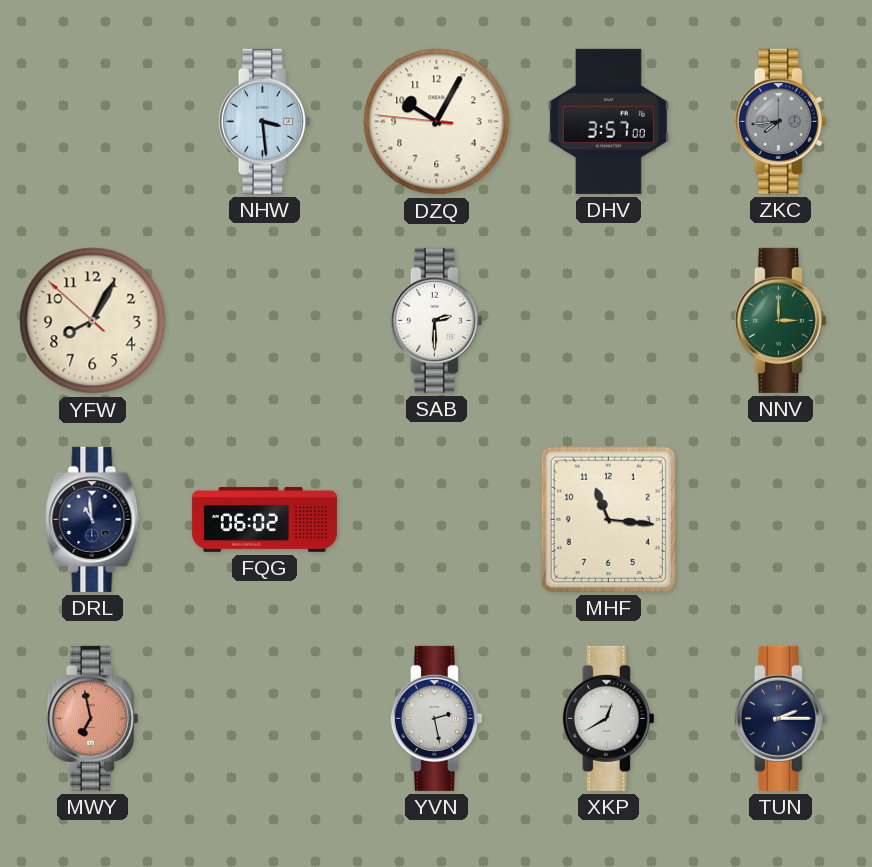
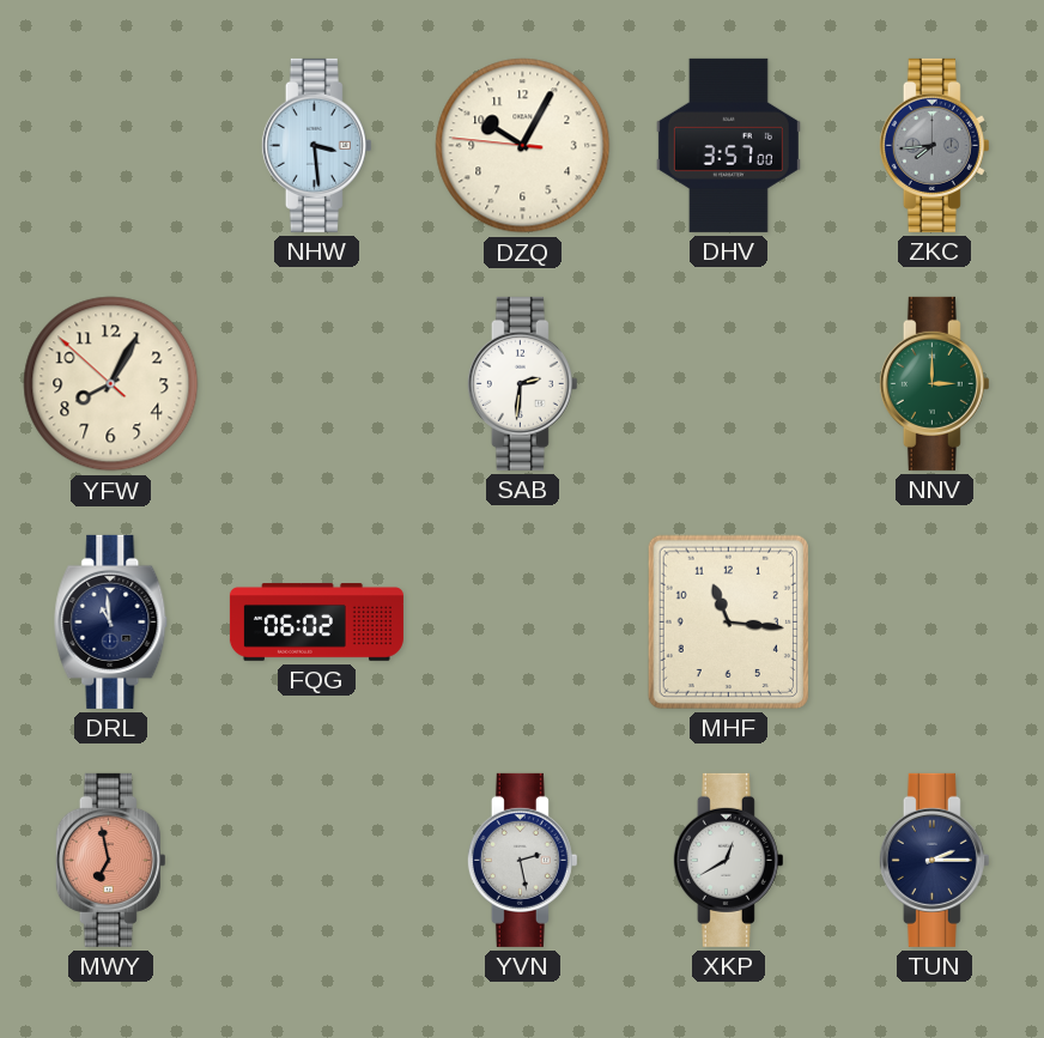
SAB: 2:30 -> 2:31 (522, 383)
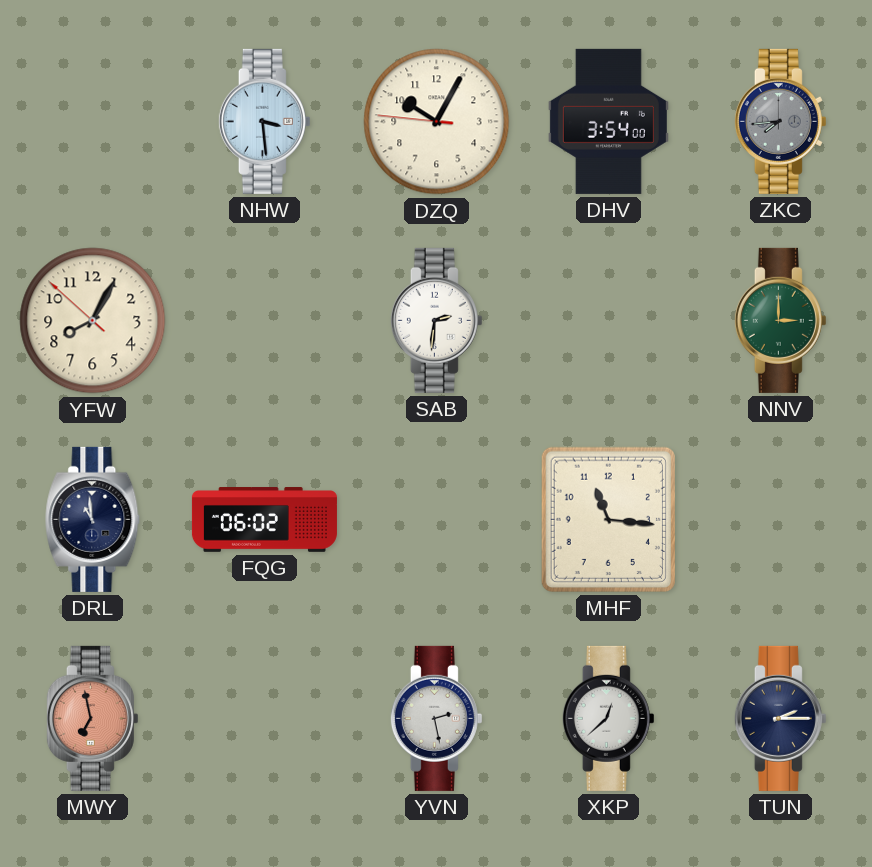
DHV: 3:57 -> 3:54 (608, 121)
XKP: 12:40 -> 12:38 (608, 718)
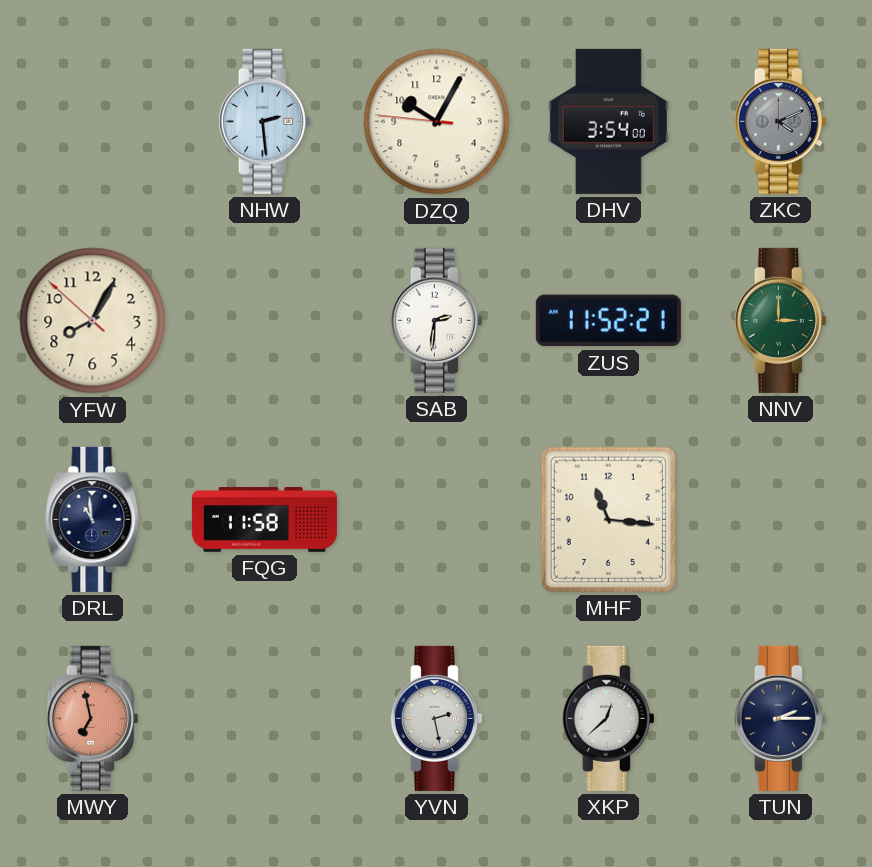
NHW: 3:29 -> 2:29 (264, 121)
ZKC: 7:44 -> 4:11 (780, 121)
ZUS: none -> 11:52 (608, 321)
FQG: 06:02 -> 11:58 (264, 520)
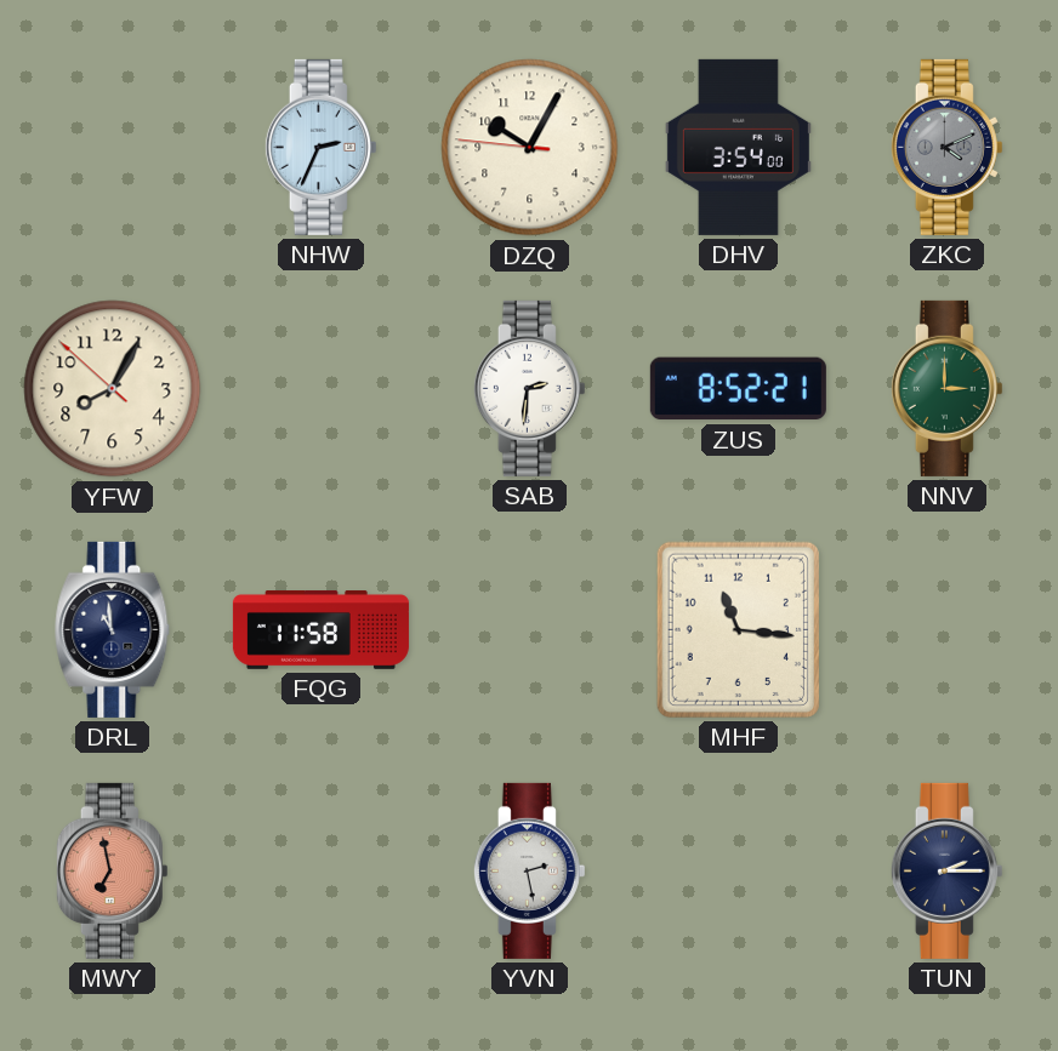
NHW: 2:29 -> 2:34 (320, 147)
ZUS: 11:52 -> 8:52 (738, 389)
XKP: 12:38 -> none (608, 718)
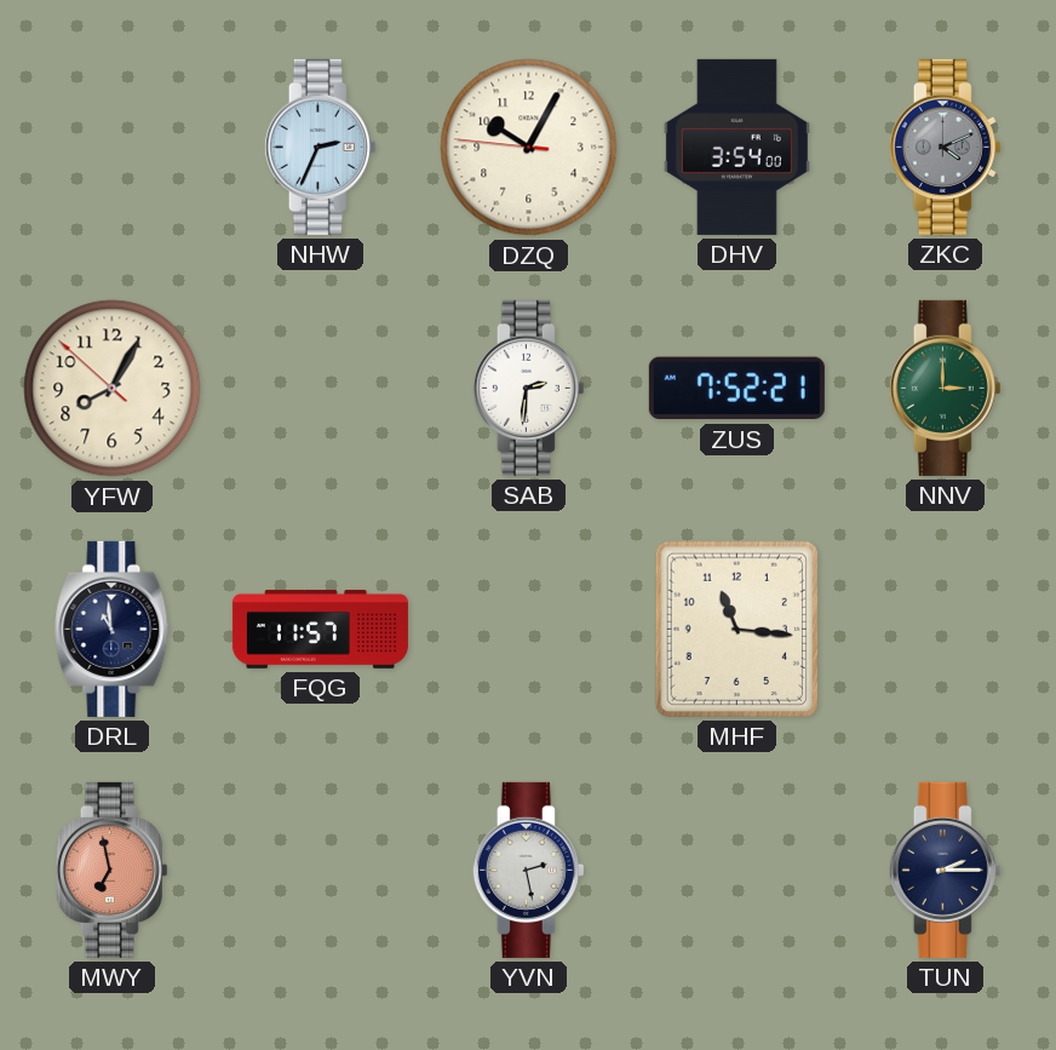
ZUS: 8:52 -> 7:52 (736, 389)
FQG: 11:58 -> 11:57 (320, 630)
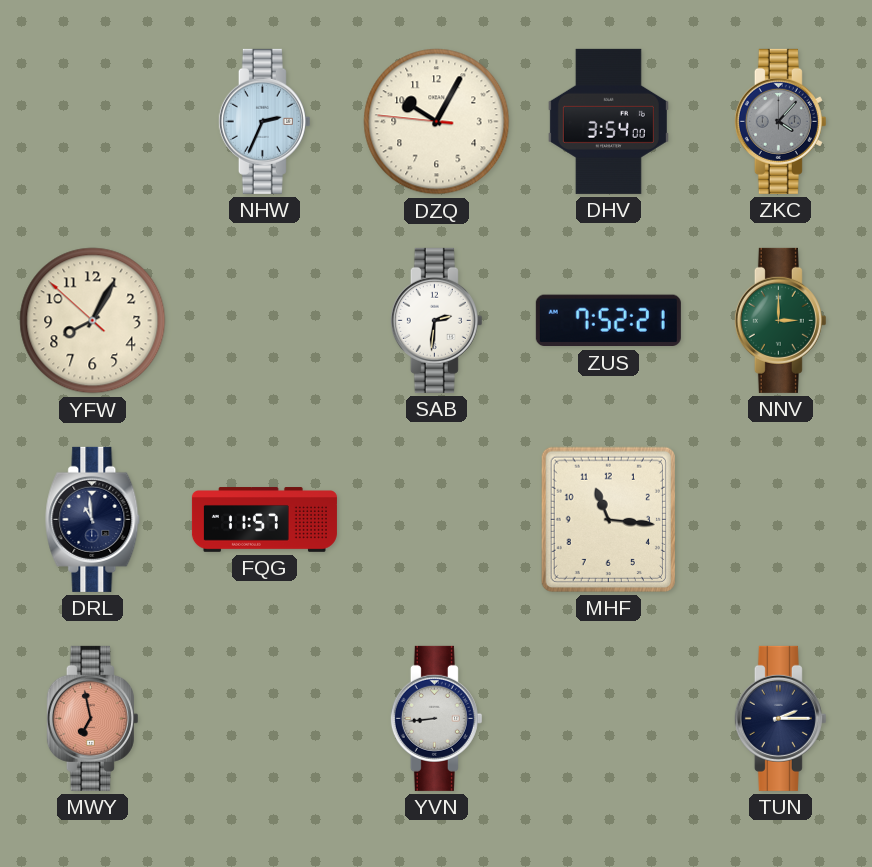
ZKC: 4:11 -> 4:07 (780, 121)
YVN: 2:28 -> 8:44 (436, 718)
